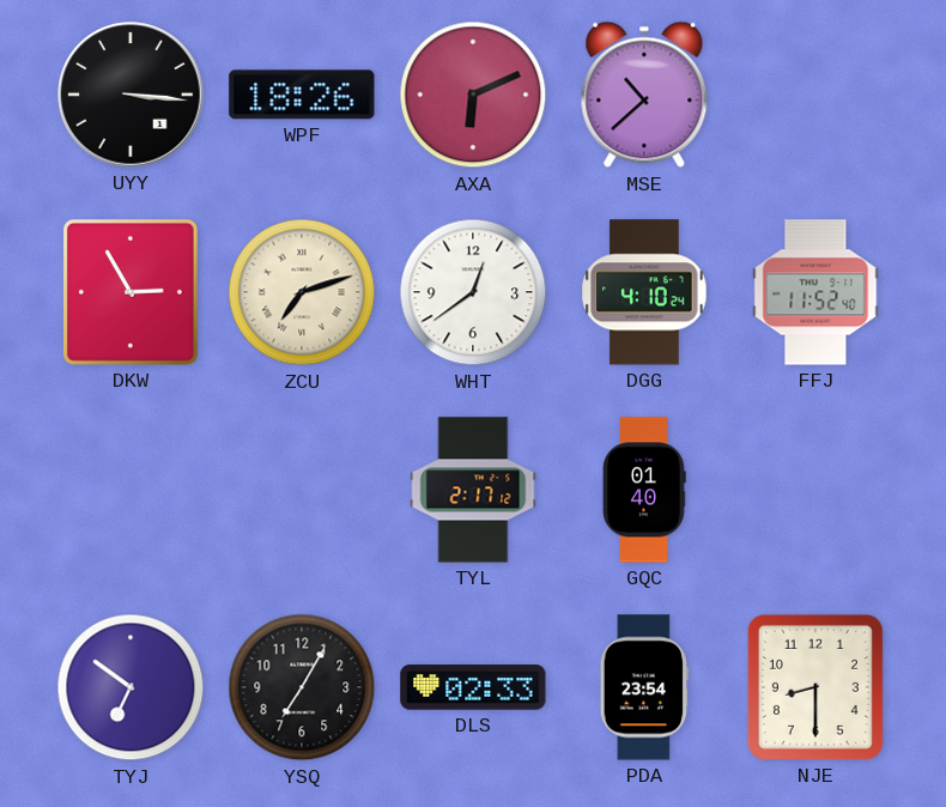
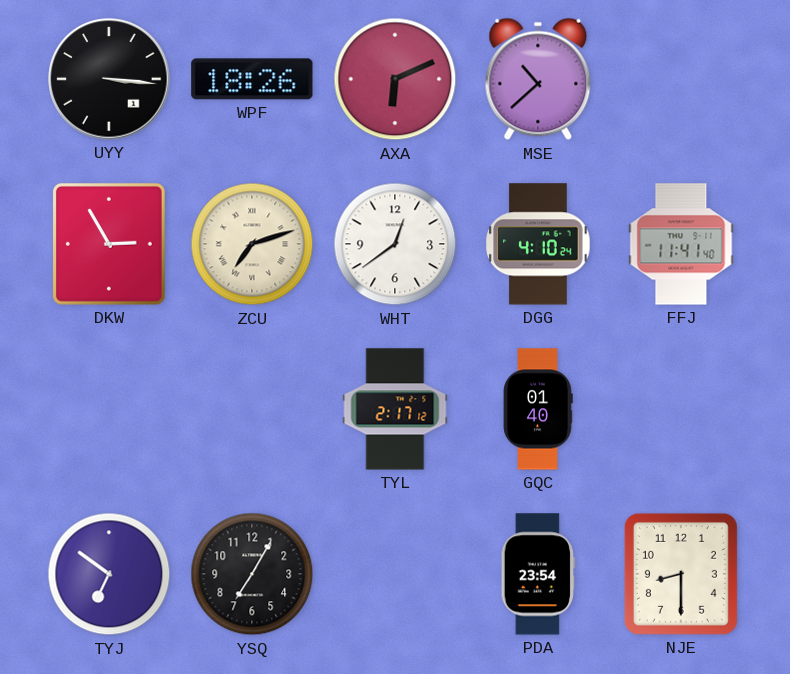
FFJ: 11:52 -> 11:41 (681, 244)
DLS: 02:33 -> none (473, 687)
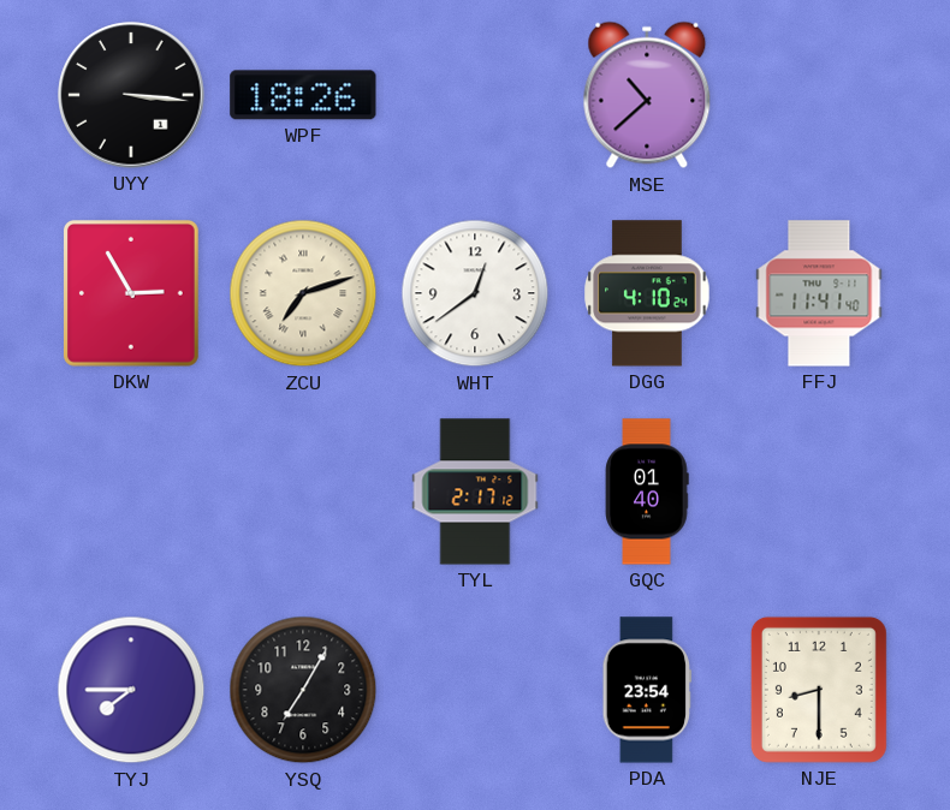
AXA: 6:11 -> none (395, 79)
TYJ: 6:51 -> 7:45 (131, 690)
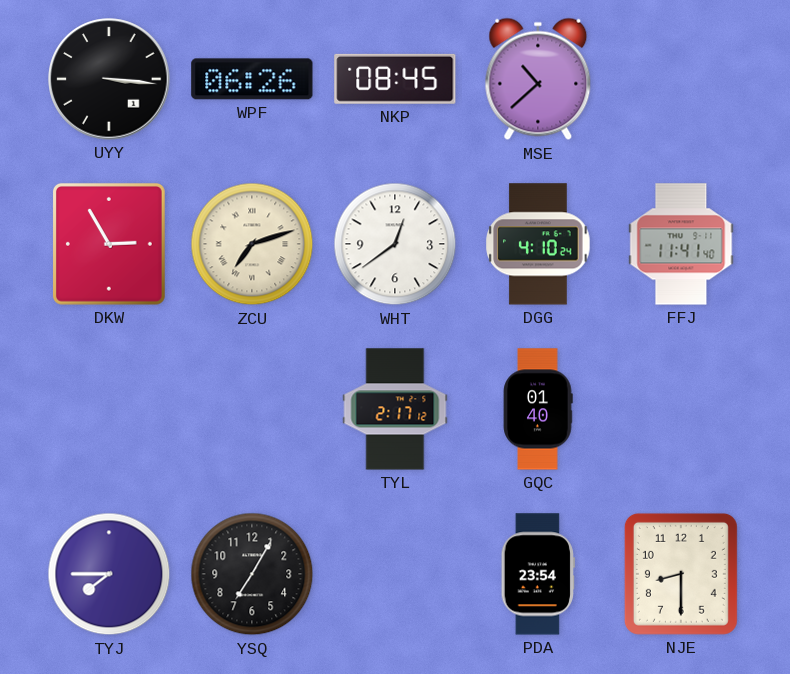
WPF: 18:26 -> 06:26 (252, 79)
NKP: none -> 08:45 (395, 79)
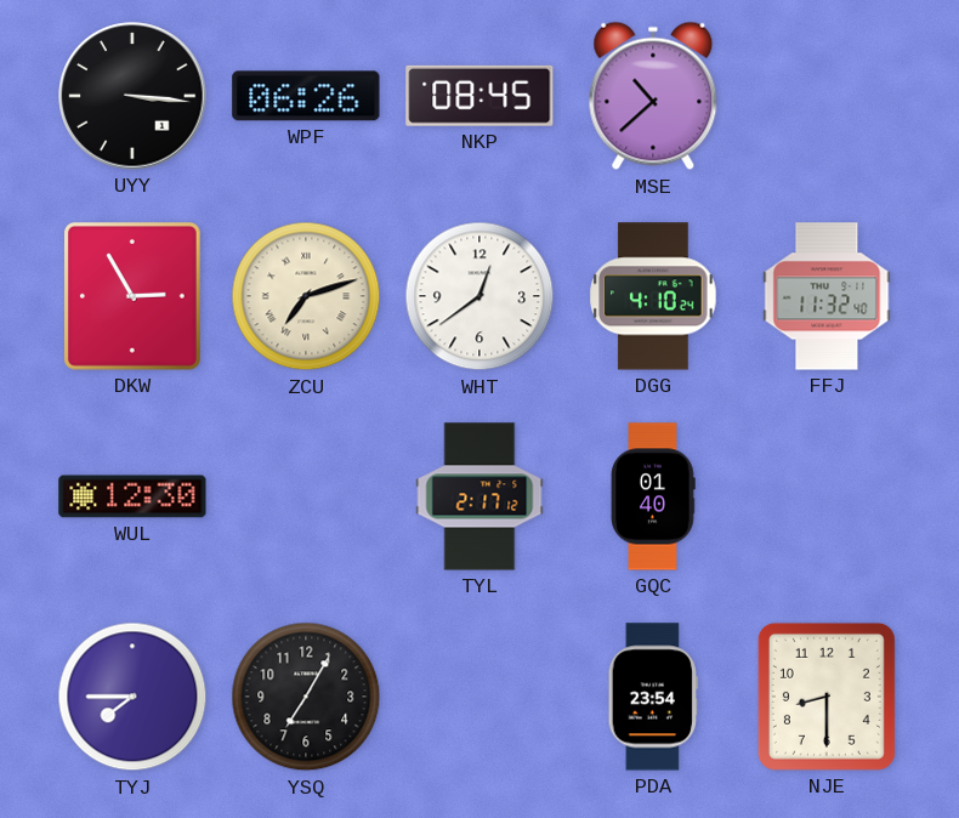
FFJ: 11:41 -> 11:32 (827, 296)
WUL: none -> 12:30 (132, 496)
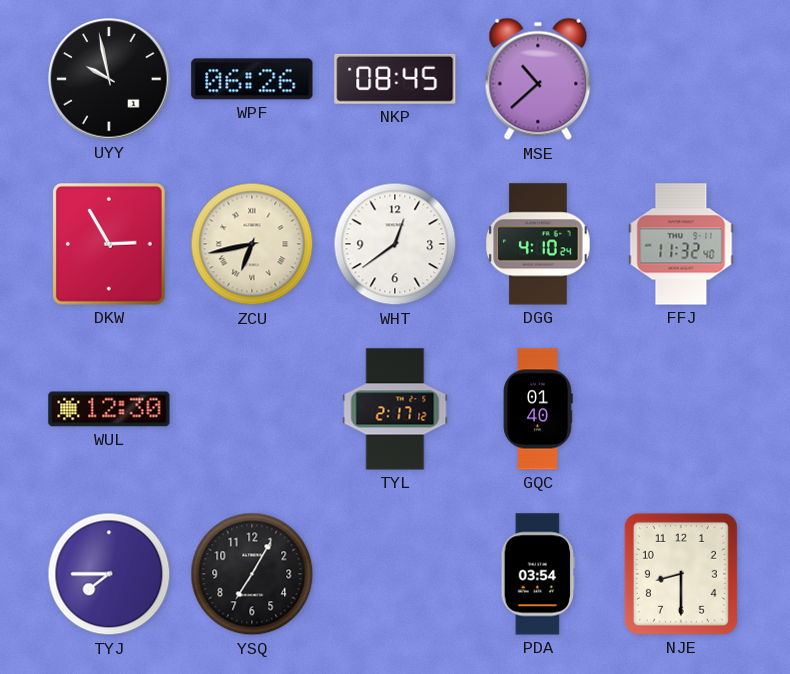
UYY: 3:16 -> 9:58 (109, 79)
ZCU: 7:12 -> 6:43 (252, 244)
PDA: 23:54 -> 03:54 (538, 574)
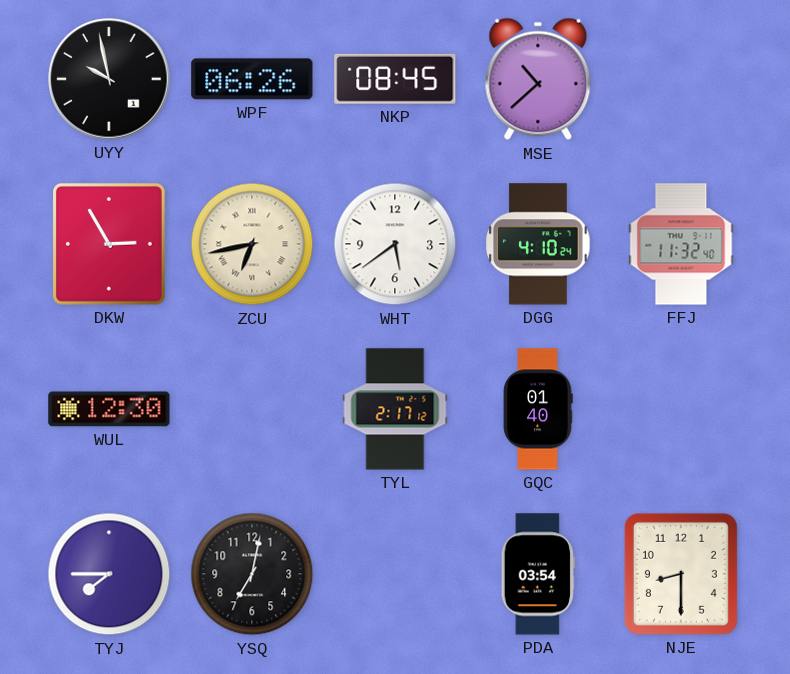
WHT: 12:39 -> 5:39 (395, 244)
YSQ: 7:05 -> 7:02 (252, 574)
